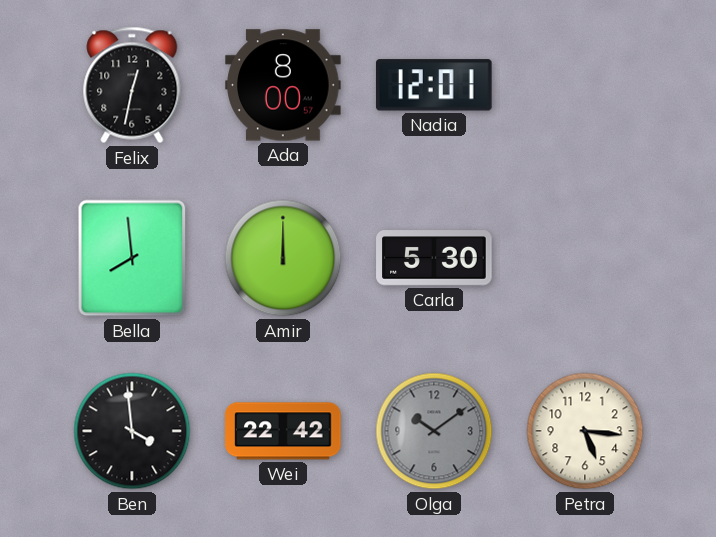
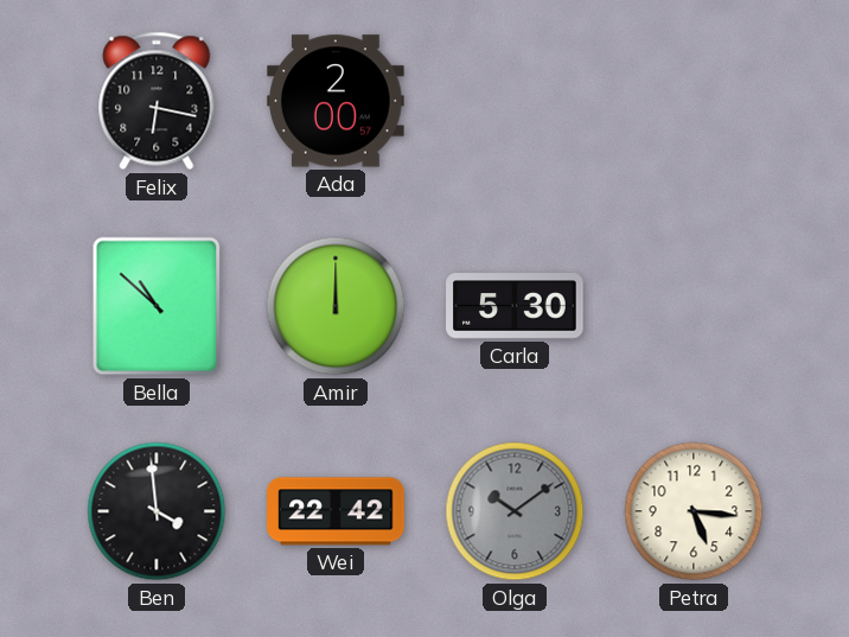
Felix: 12:32 -> 6:17 (157, 101)
Ada: 8:00 -> 2:00 (336, 101)
Nadia: 12:01 -> none (434, 85)
Bella: 7:59 -> 10:52 (157, 306)
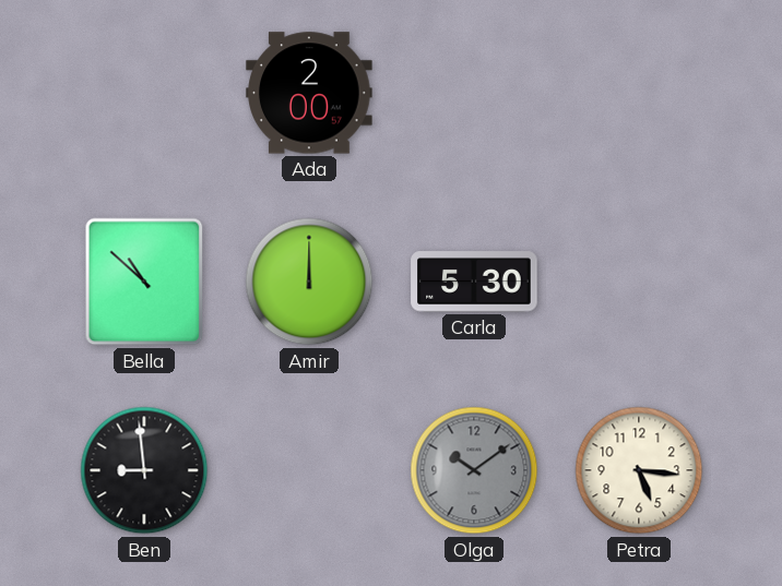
Felix: 6:17 -> none (157, 101)
Ben: 3:59 -> 8:59 (144, 470)
Wei: 22:42 -> none (336, 511)
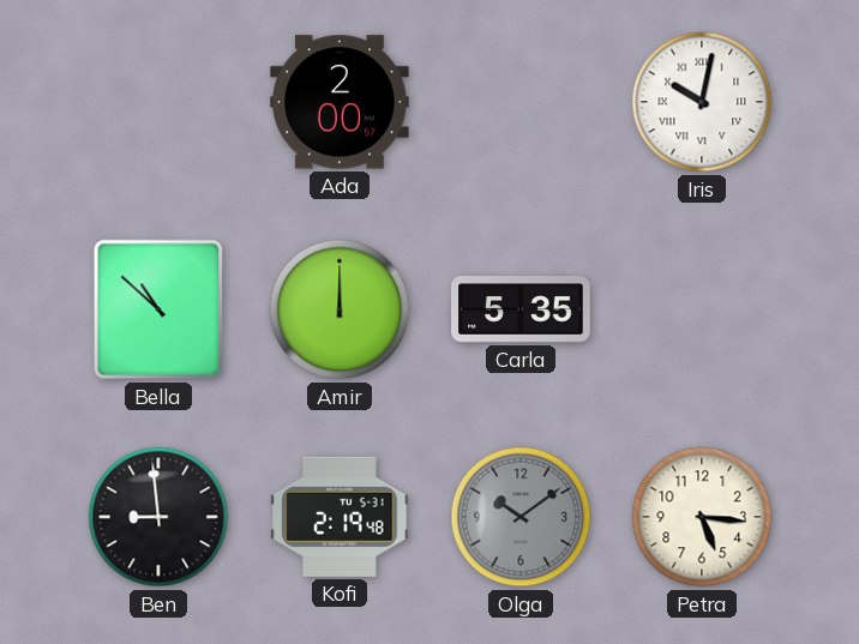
Iris: none -> 10:02 (702, 102)
Carla: 5:30 -> 5:35 (521, 309)
Kofi: none -> 2:19 (340, 517)
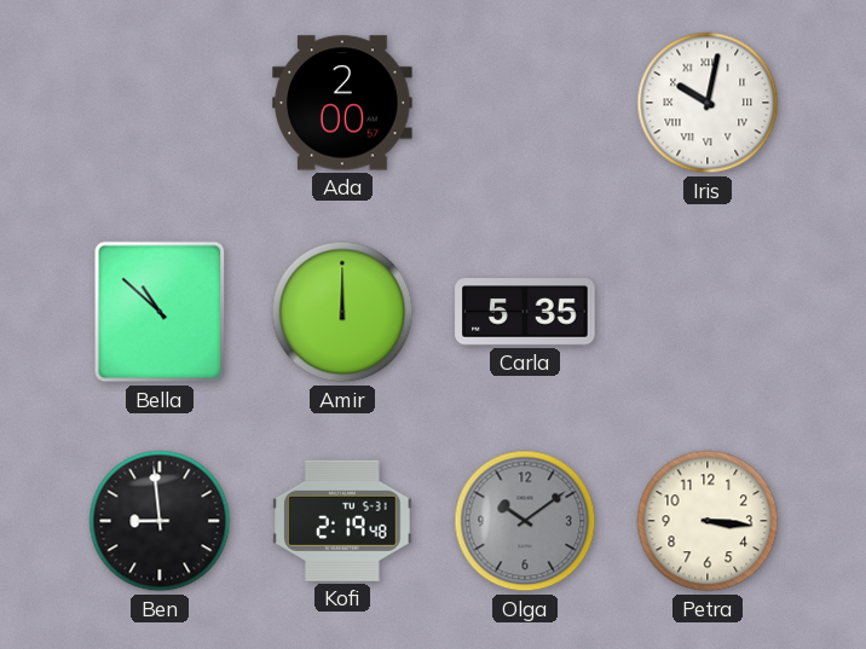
Petra: 5:16 -> 3:16 (708, 521)
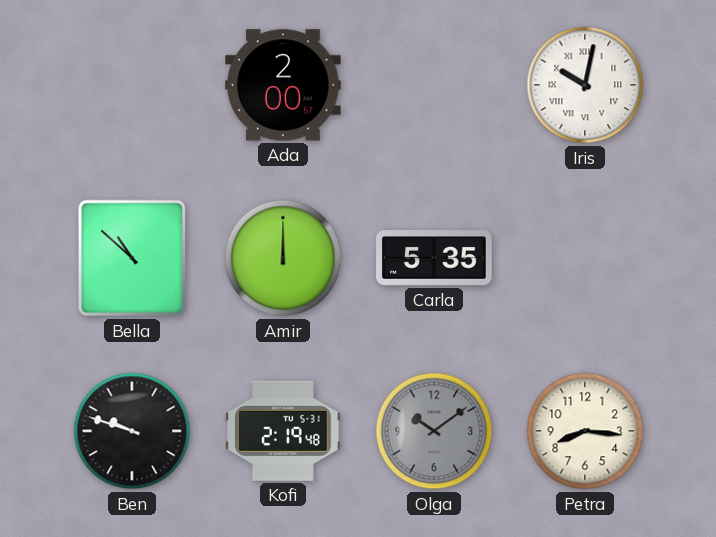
Ben: 8:59 -> 9:48 (132, 431)
Petra: 3:16 -> 8:16 (585, 431)
